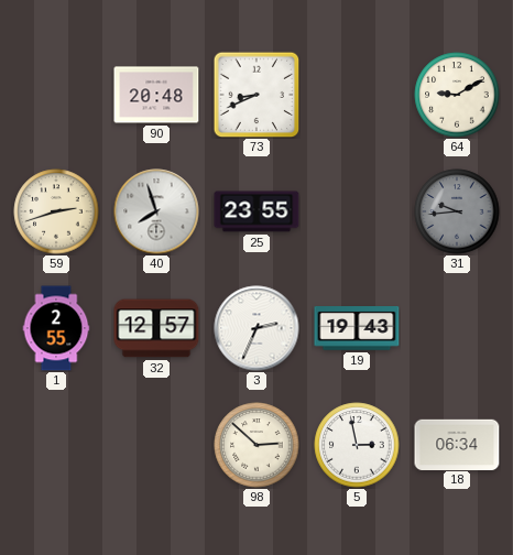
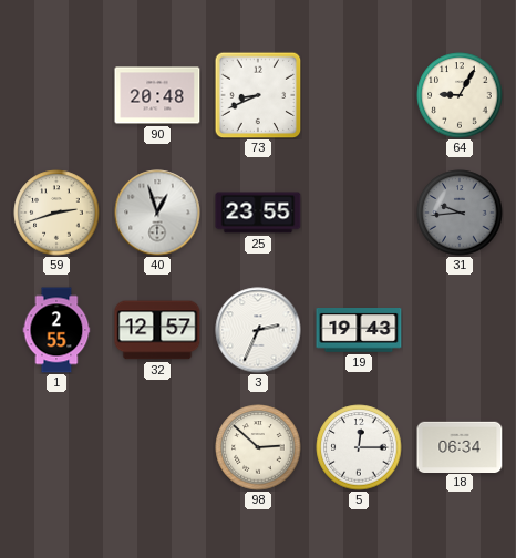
64: 9:10 -> 9:05 (460, 95)
40: 7:57 -> 12:57 (157, 213)
5: 2:58 -> 12:15 (359, 447)
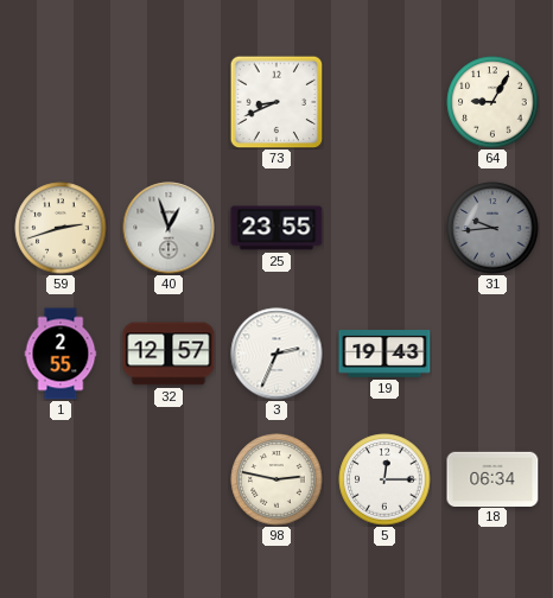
90: 20:48 -> none (157, 95)
98: 2:52 -> 2:47 (276, 479)
